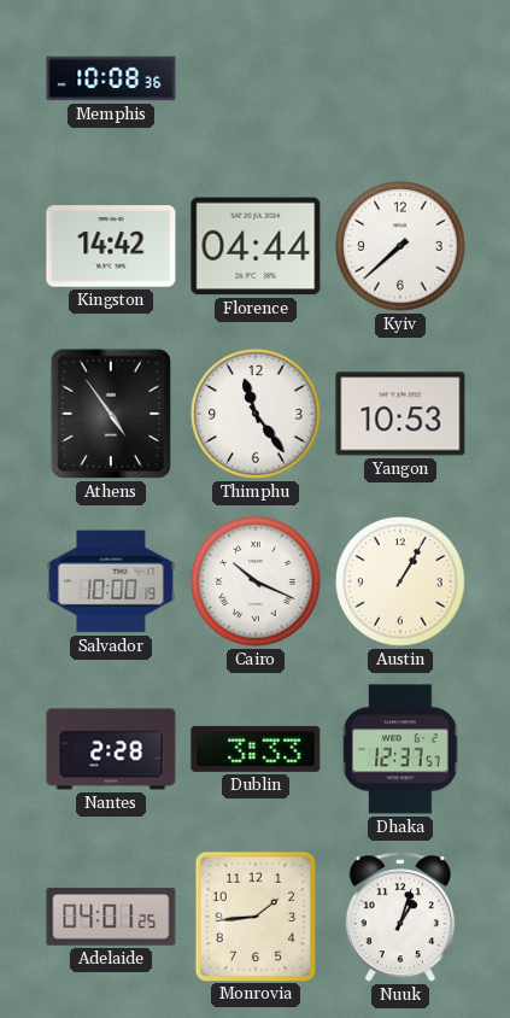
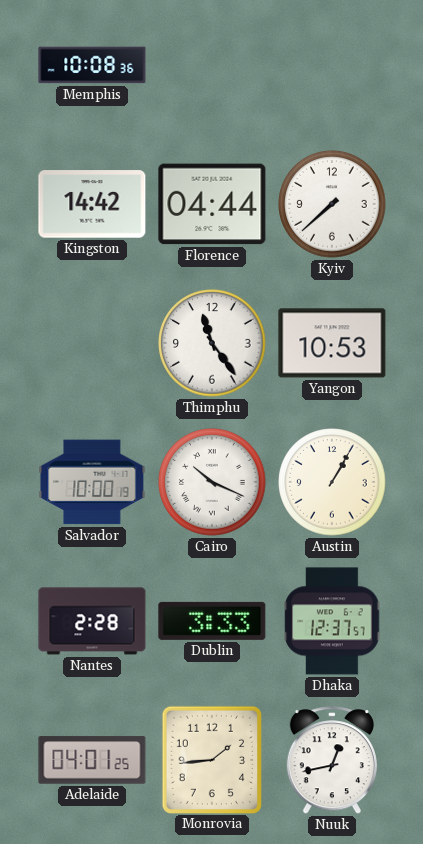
Athens: 4:54 -> none (111, 414)
Nuuk: 1:03 -> 12:43 (332, 761)
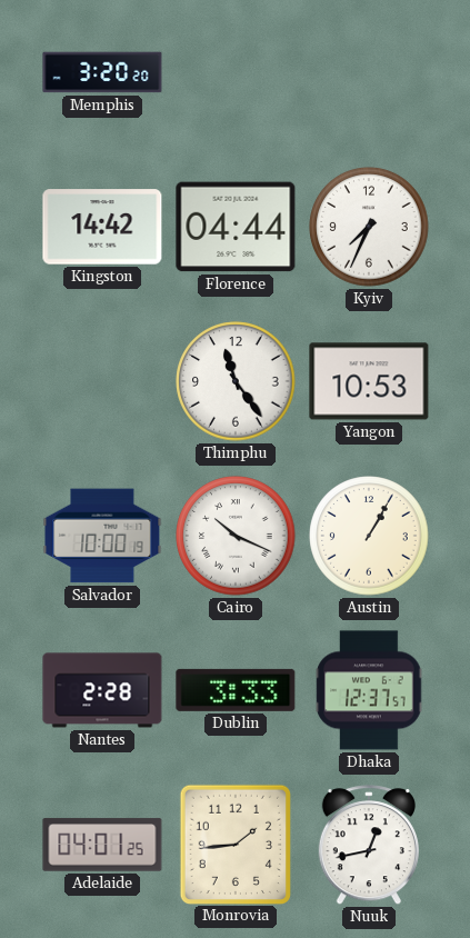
Memphis: 10:08 -> 3:20 (102, 72)
Kyiv: 7:38 -> 7:34 (369, 227)
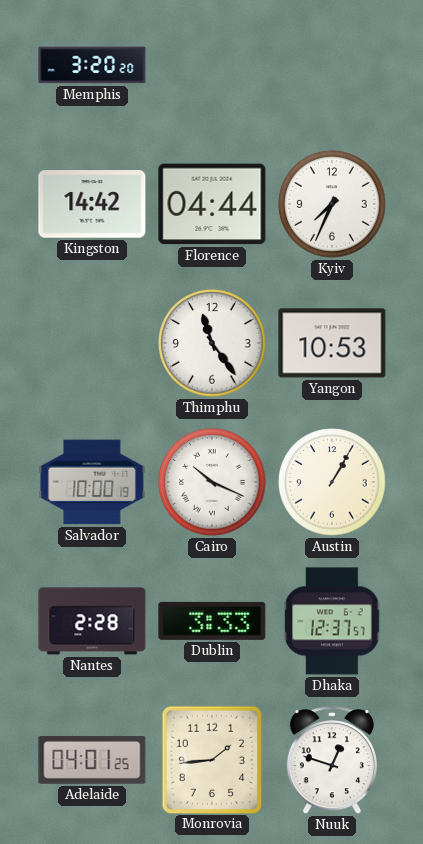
Nuuk: 12:43 -> 12:48 (332, 761)
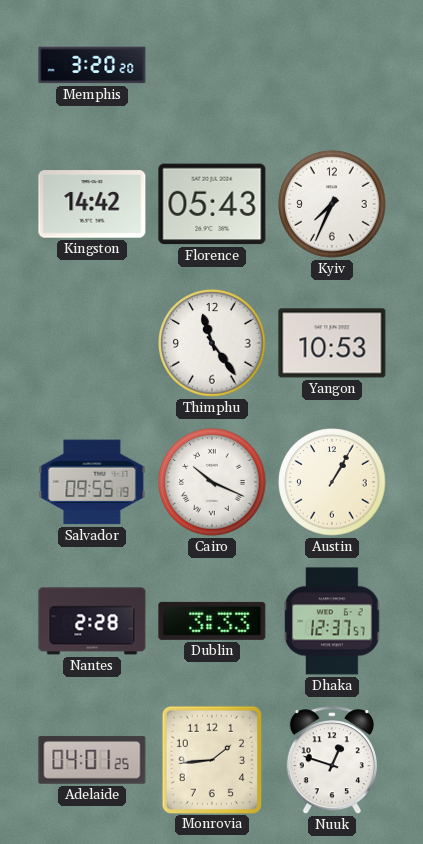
Florence: 04:44 -> 05:43 (212, 204)
Salvador: 10:00 -> 09:55 (92, 482)
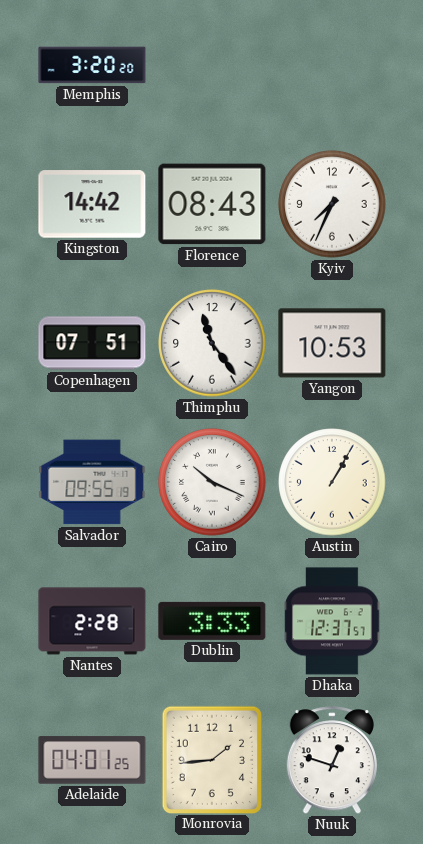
Florence: 05:43 -> 08:43 (212, 204)
Copenhagen: none -> 07:51 (92, 343)
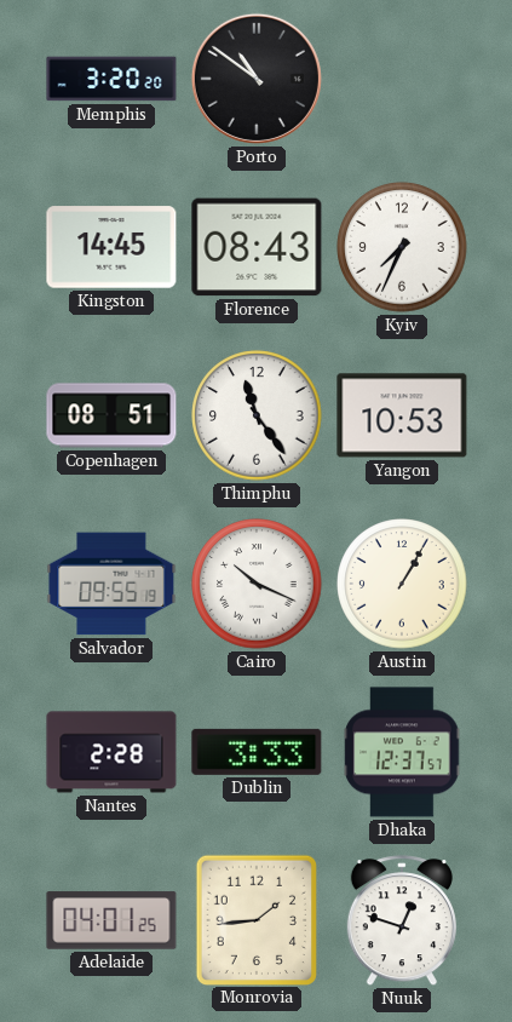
Porto: none -> 10:51 (257, 79)
Kingston: 14:42 -> 14:45 (111, 247)
Copenhagen: 07:51 -> 08:51 (111, 415)
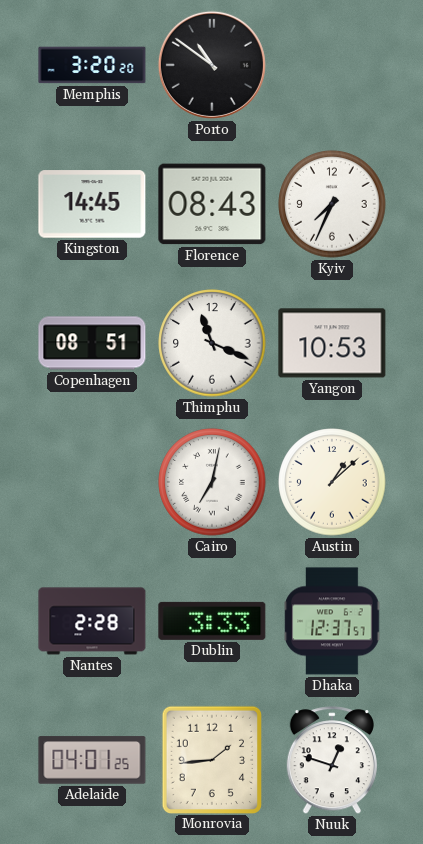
Thimphu: 11:24 -> 11:19 (212, 343)
Salvador: 09:55 -> none (111, 584)
Cairo: 10:19 -> 7:02 (212, 482)
Austin: 1:05 -> 1:08 (332, 482)
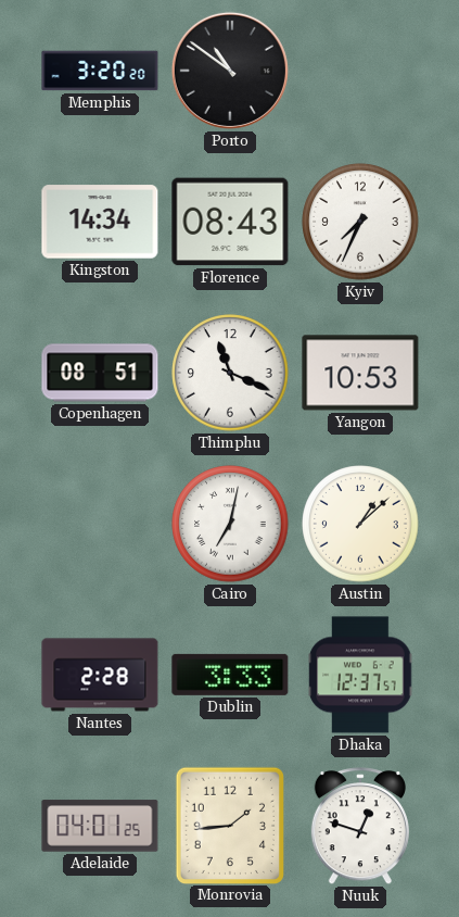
Kingston: 14:45 -> 14:34 (100, 222)
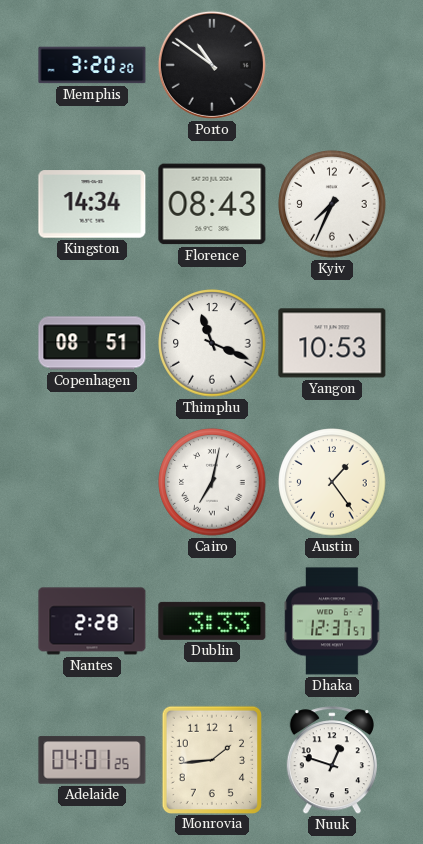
Austin: 1:08 -> 1:24 (332, 482)
